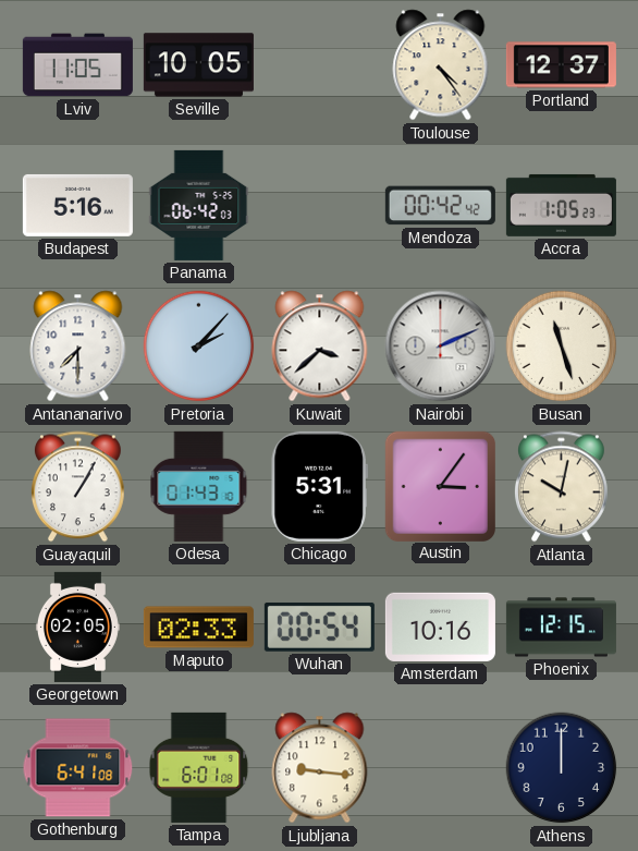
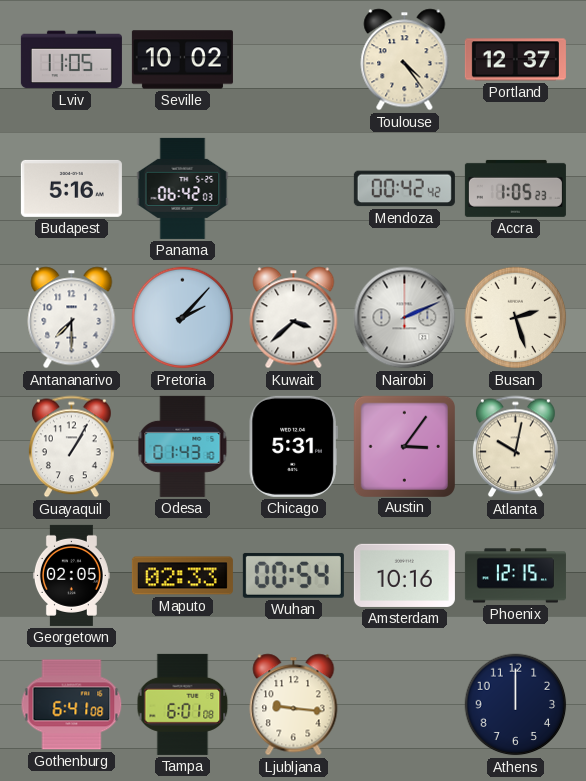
Seville: 10:05 -> 10:02 (182, 60)
Busan: 11:27 -> 2:27 (516, 318)
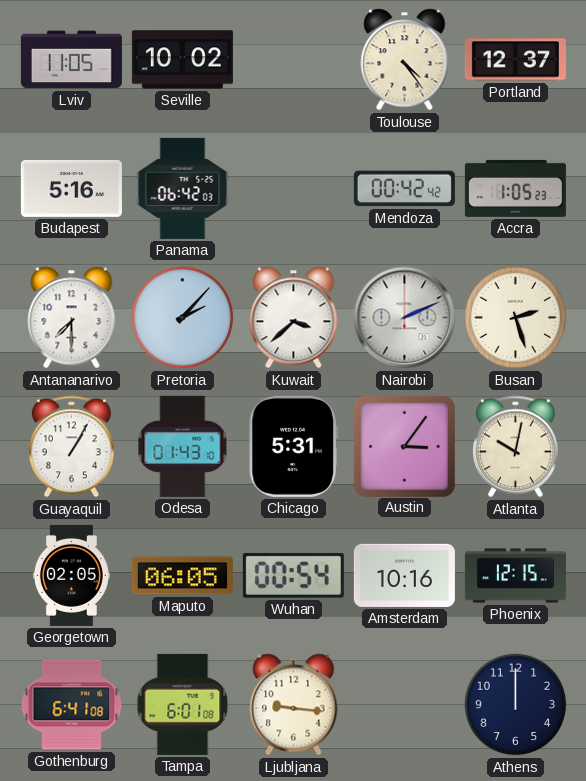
Maputo: 02:33 -> 06:05 (182, 576)
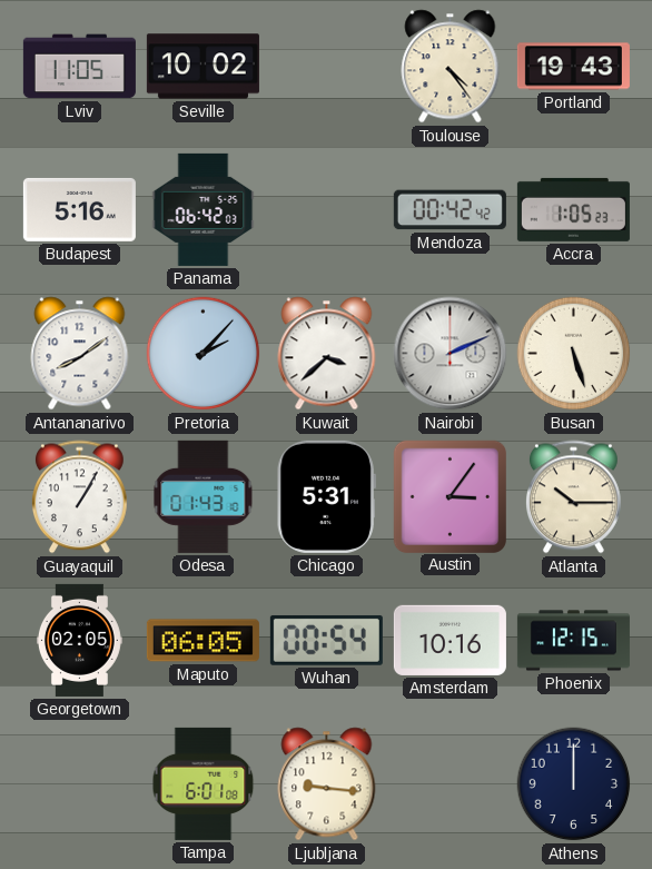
Portland: 12:37 -> 19:43 (573, 67)
Antananarivo: 7:30 -> 8:09 (80, 354)
Busan: 2:27 -> 5:27 (574, 354)
Atlanta: 10:02 -> 10:15 (573, 497)
Gothenburg: 6:41 -> none (72, 705)
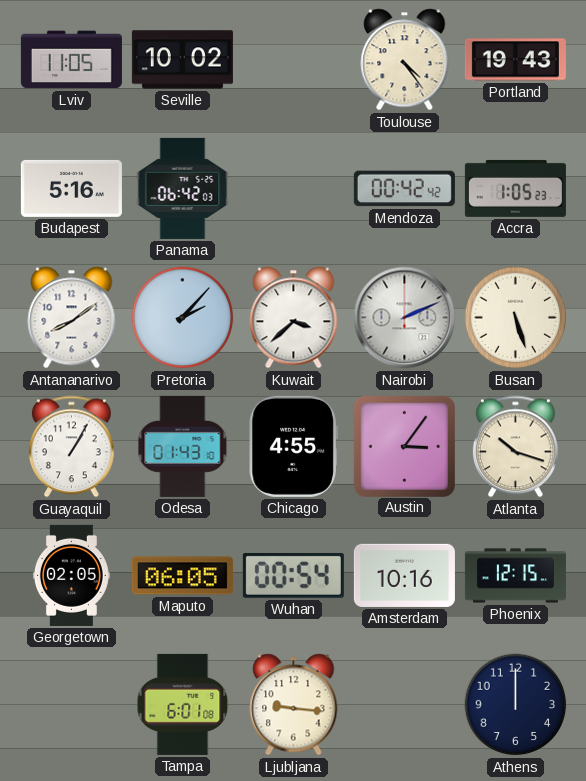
Chicago: 5:31 -> 4:55 (293, 446)
Atlanta: 10:15 -> 10:18 (515, 447)
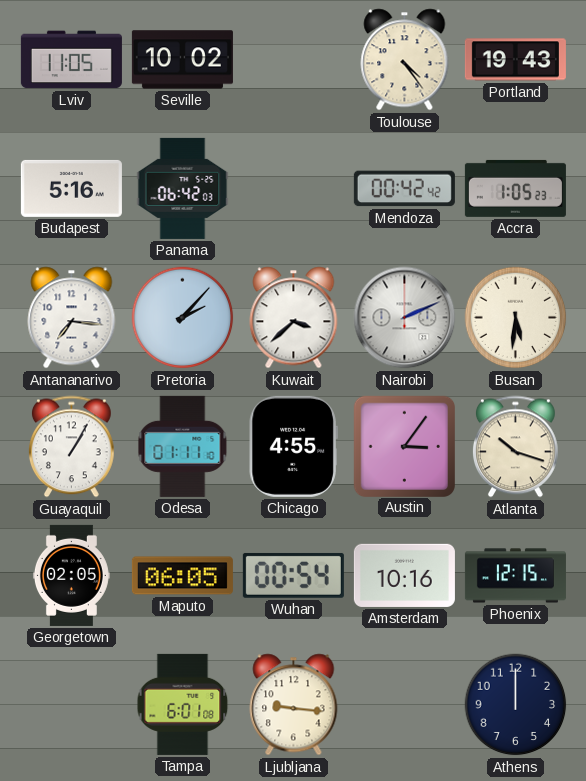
Antananarivo: 8:09 -> 7:16 (72, 318)
Busan: 5:27 -> 5:31 (516, 318)
Odesa: 01:43 -> 01:11 (183, 446)
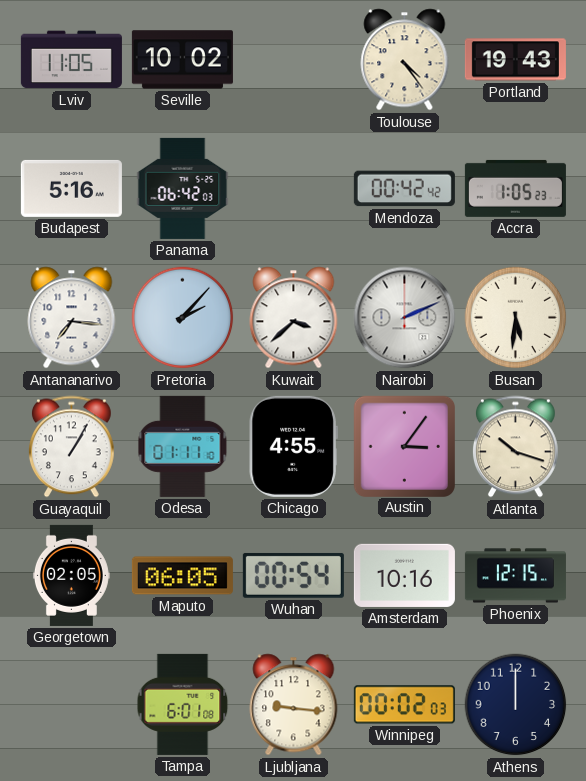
Winnipeg: none -> 00:02 (404, 705)
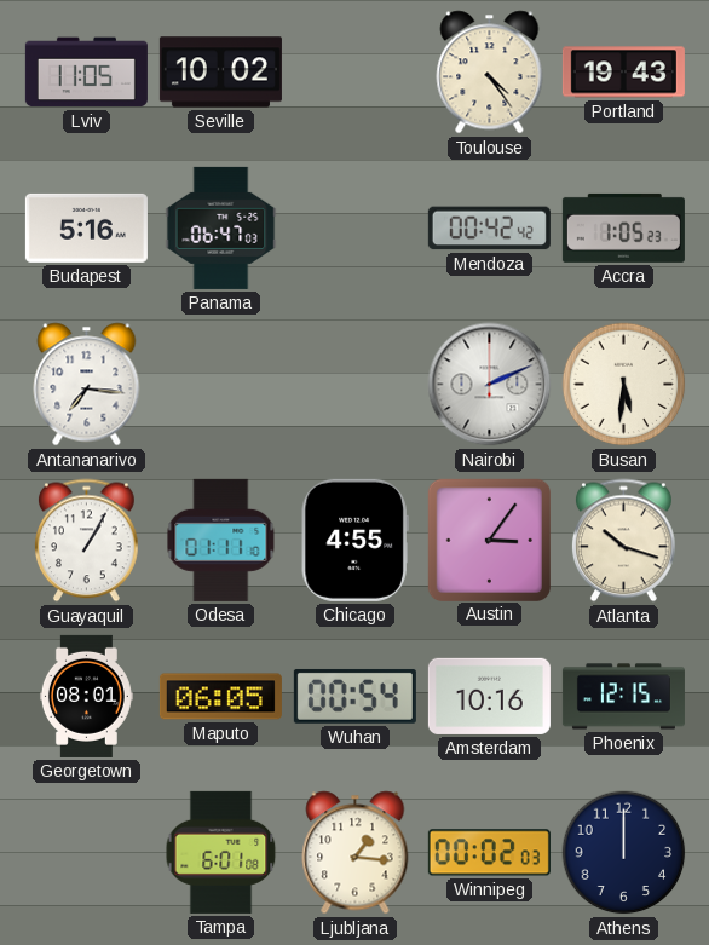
Panama: 06:42 -> 06:47 (221, 227)
Pretoria: 2:07 -> none (183, 318)
Kuwait: 3:38 -> none (294, 318)
Georgetown: 02:05 -> 08:01 (86, 696)
Ljubljana: 9:16 -> 1:16 (356, 853)
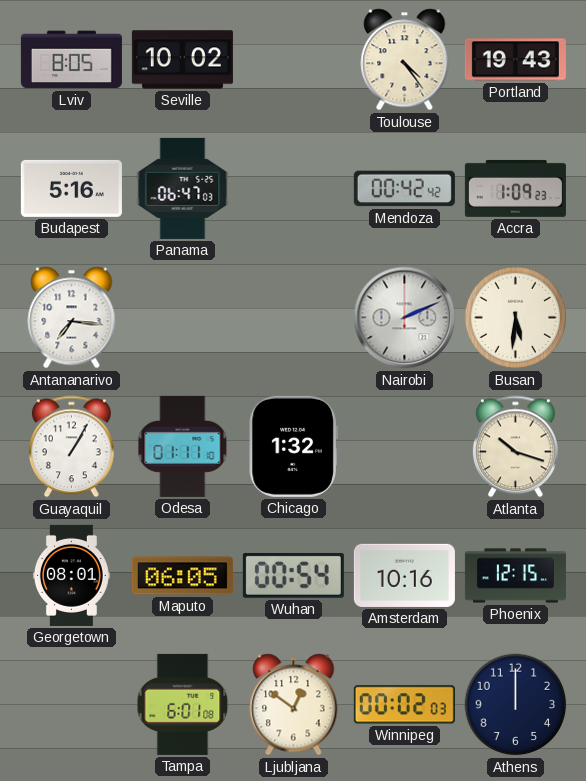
Lviv: 11:05 -> 8:05 (71, 60)
Accra: 1:05 -> 1:09 (515, 188)
Chicago: 4:55 -> 1:32 (293, 446)
Austin: 3:06 -> none (489, 540)
Ljubljana: 1:16 -> 12:51 (294, 705)
